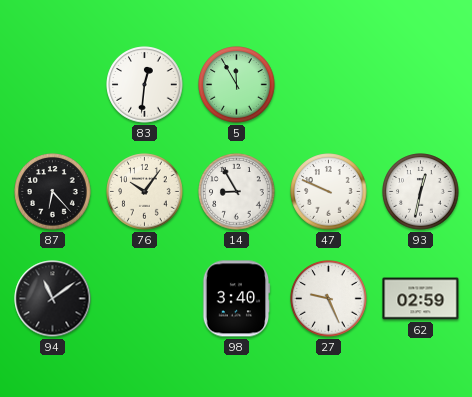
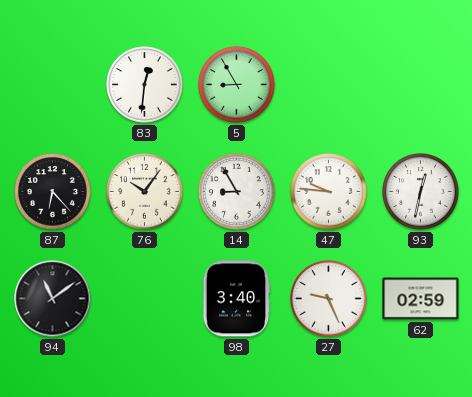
5: 11:55 -> 8:55 (237, 85)
47: 9:49 -> 9:46 (329, 192)
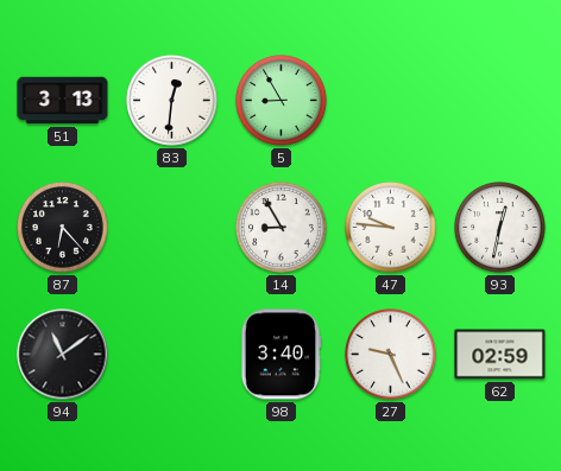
51: none -> 3:13 (63, 101)
76: 10:06 -> none (145, 192)
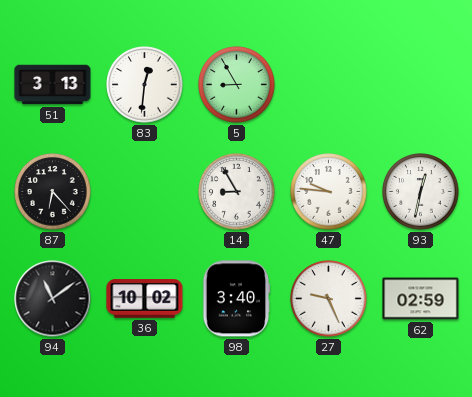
36: none -> 10:02 (145, 299)
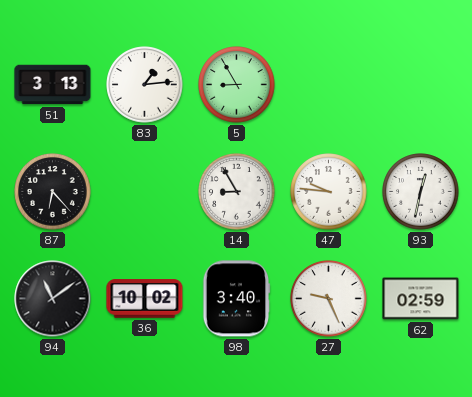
83: 12:31 -> 1:14 (145, 85)
